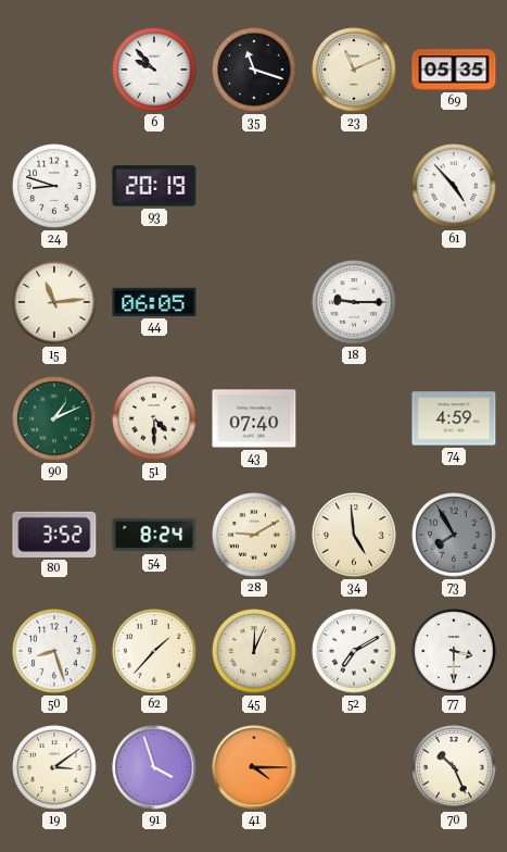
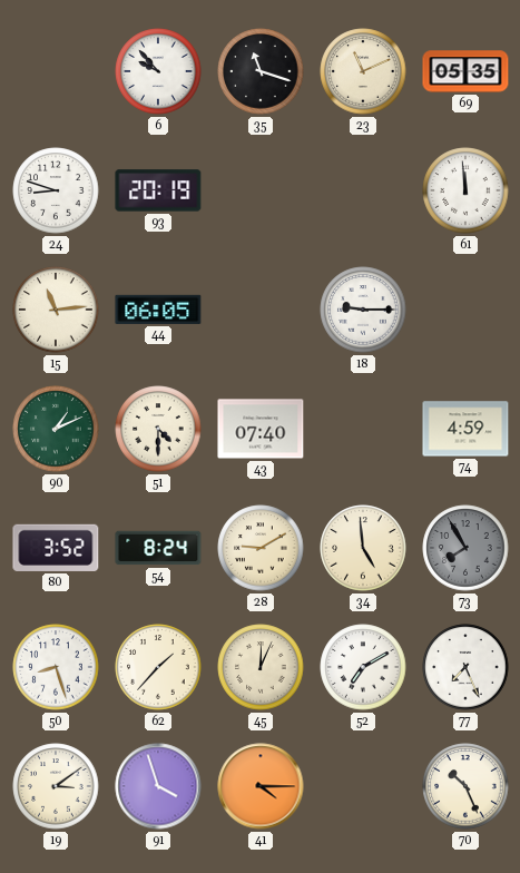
61: 4:53 -> 11:59 (465, 190)
77: 3:30 -> 7:26 (465, 667)
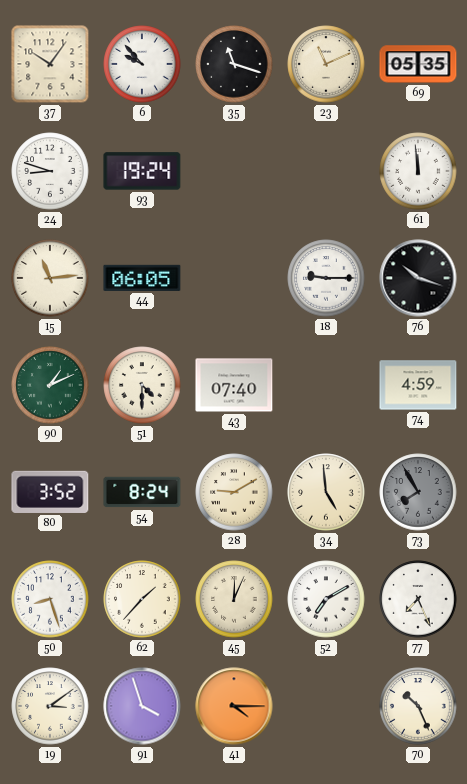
37: none -> 10:06 (50, 64)
93: 20:19 -> 19:24 (142, 171)
76: none -> 10:18 (418, 278)
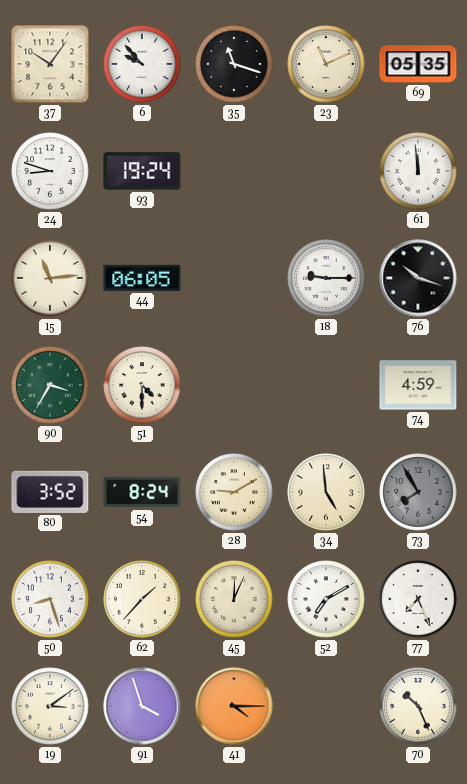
90: 1:11 -> 3:35 (50, 385)
43: 07:40 -> none (234, 385)
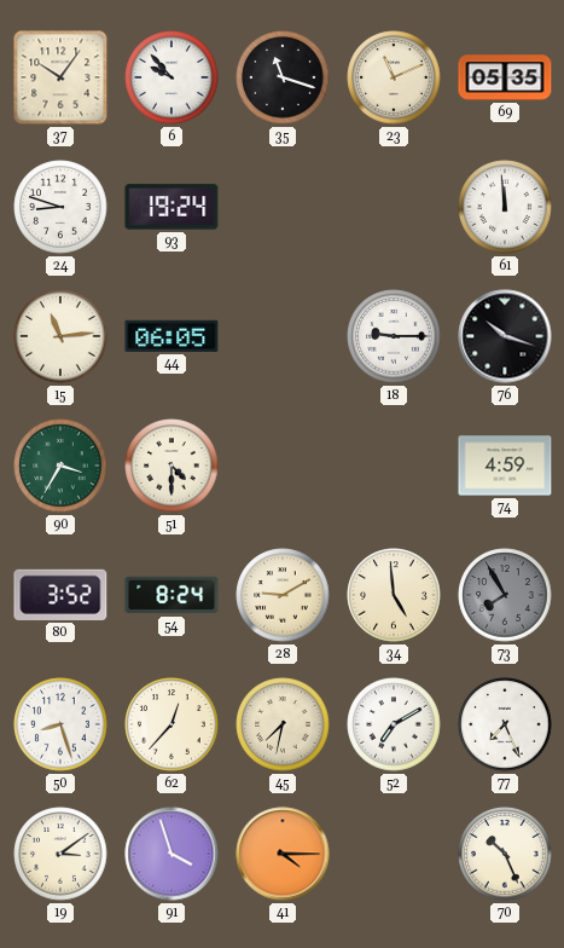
62: 1:37 -> 12:37 (171, 724)
45: 12:04 -> 7:32 (283, 724)
